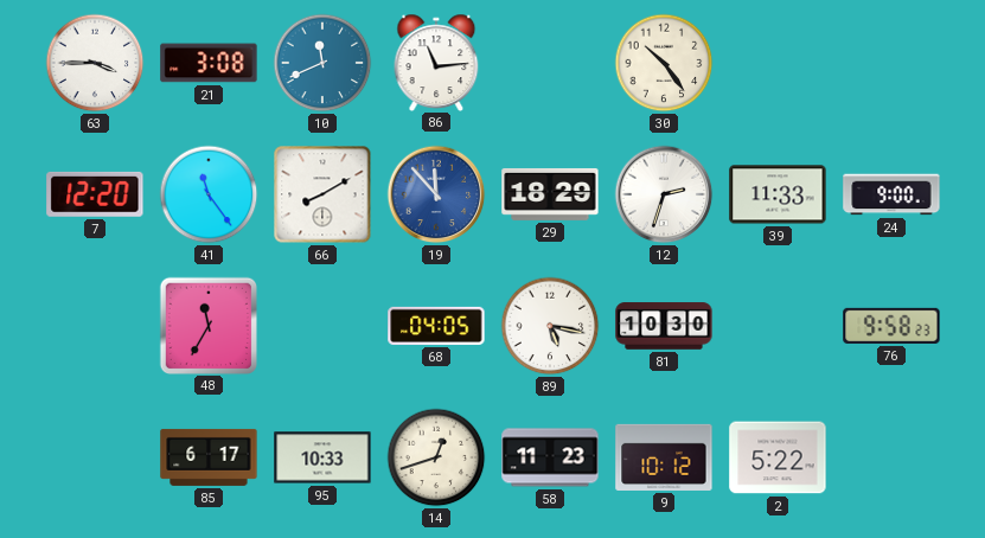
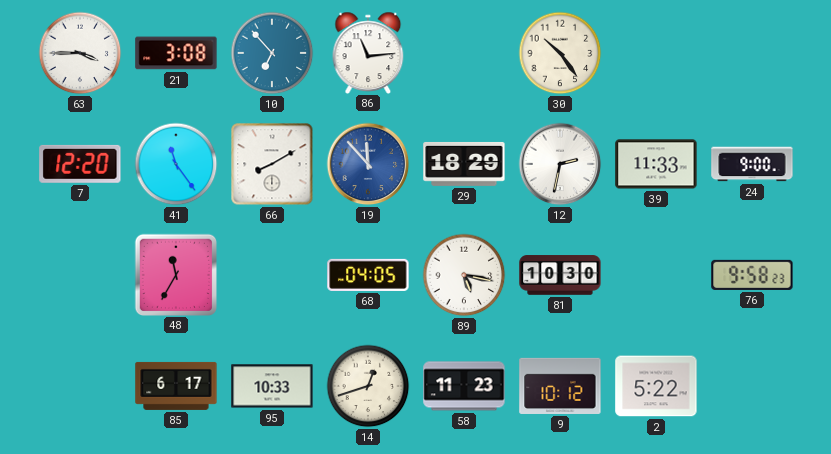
10: 11:41 -> 6:53 (272, 53)
12: 2:33 -> 2:32 (560, 164)
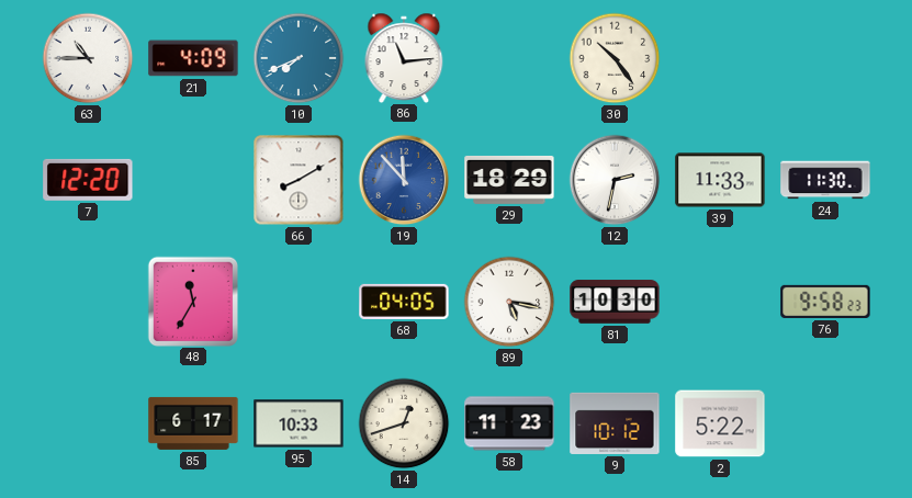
63: 3:45 -> 10:45 (88, 58)
21: 3:08 -> 4:09 (193, 58)
10: 6:53 -> 7:41 (299, 58)
41: 11:24 -> none (176, 164)
24: 9:00 -> 11:30 (825, 180)
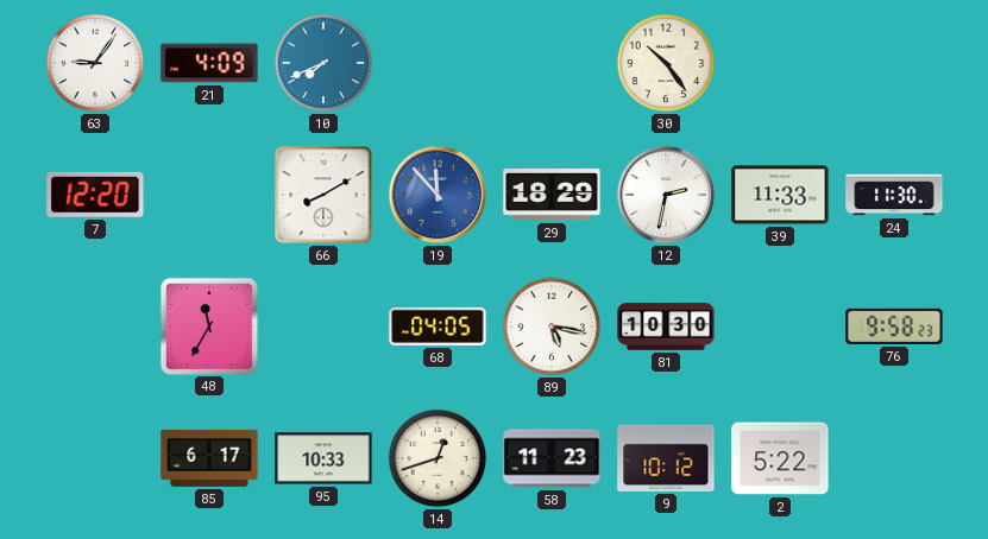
63: 10:45 -> 9:06 (95, 63)
86: 11:14 -> none (404, 57)
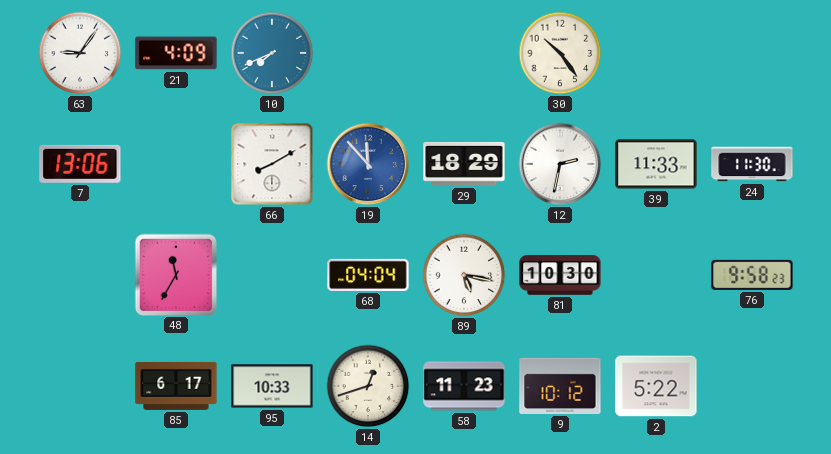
7: 12:20 -> 13:06 (80, 164)
68: 04:05 -> 04:04 (368, 275)
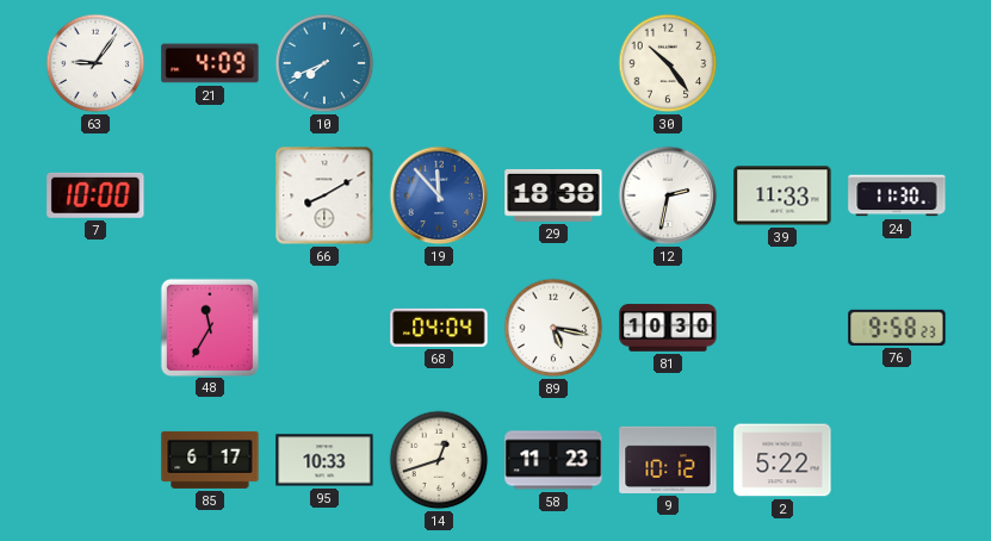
7: 13:06 -> 10:00 (95, 195)
29: 18:29 -> 18:38 (553, 195)
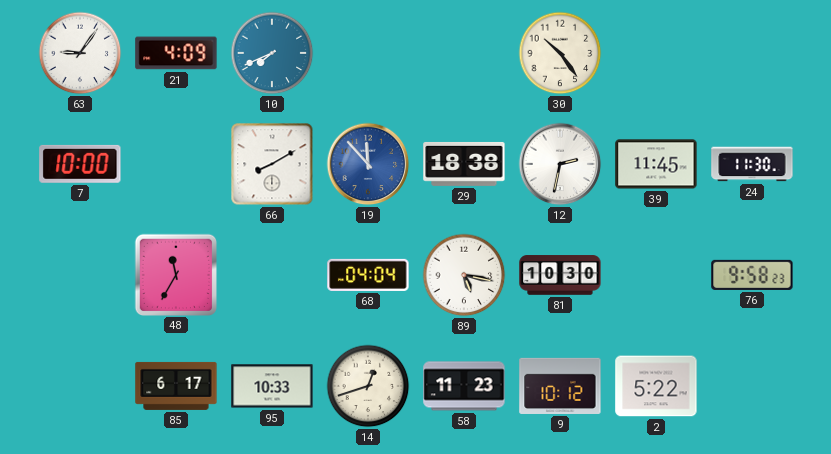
39: 11:33 -> 11:45 (656, 164)
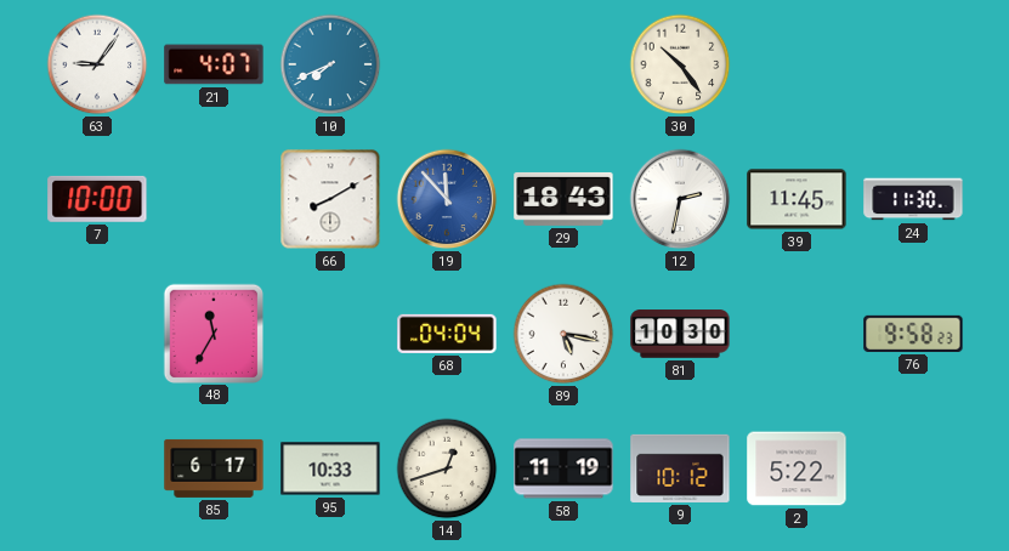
21: 4:09 -> 4:07 (214, 64)
29: 18:38 -> 18:43 (563, 199)
58: 11:23 -> 11:19 (563, 468)
